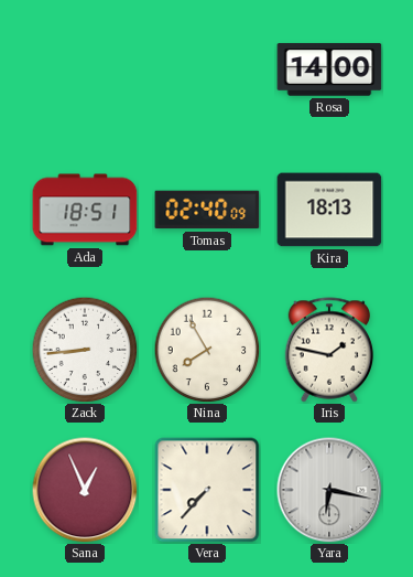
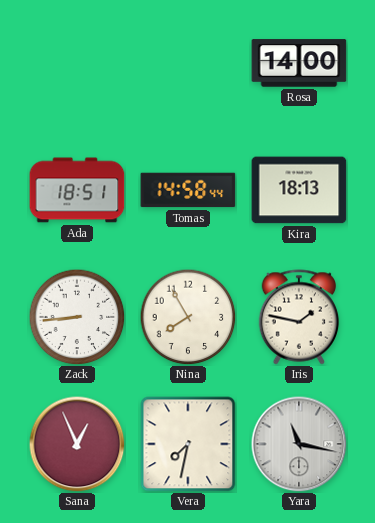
Tomas: 02:40 -> 14:58 (188, 190)
Vera: 7:37 -> 7:32 (188, 444)
Yara: 6:17 -> 11:17 (299, 444)
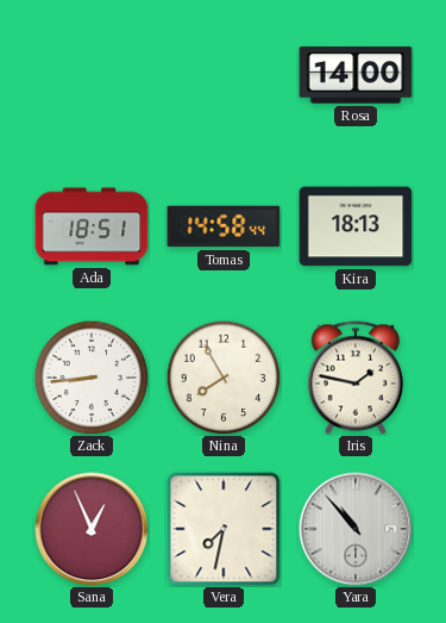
Yara: 11:17 -> 10:53 (356, 529)
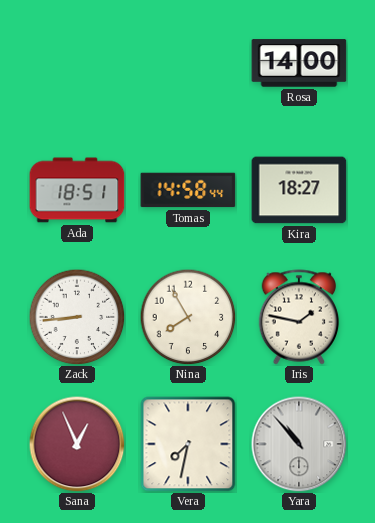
Kira: 18:13 -> 18:27 (299, 190)
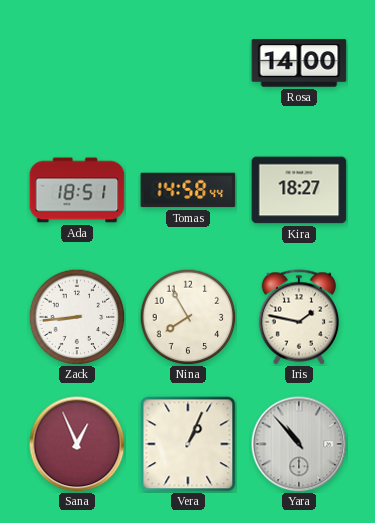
Vera: 7:32 -> 1:04 (188, 444)
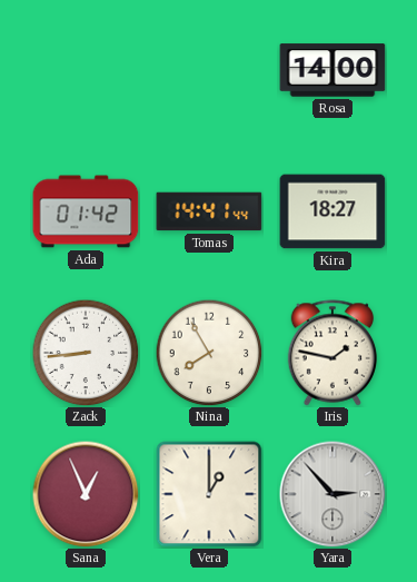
Ada: 18:51 -> 01:42 (86, 211)
Tomas: 14:58 -> 14:41 (209, 211)
Vera: 1:04 -> 1:00 (209, 494)
Yara: 10:53 -> 2:53 (332, 494)
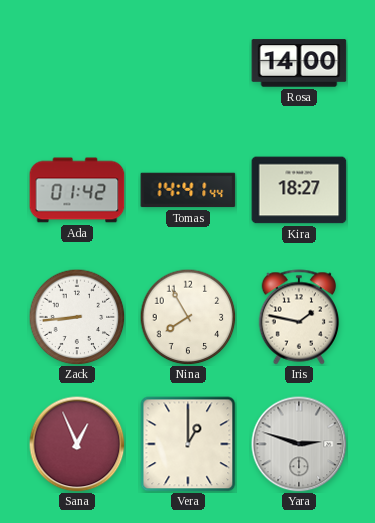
Yara: 2:53 -> 2:48 (299, 444)
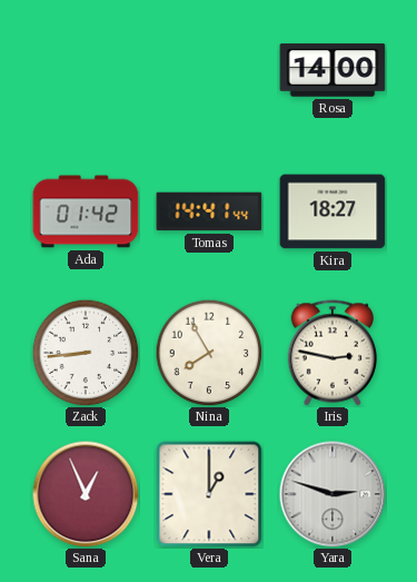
Iris: 1:47 -> 2:47 (332, 353)
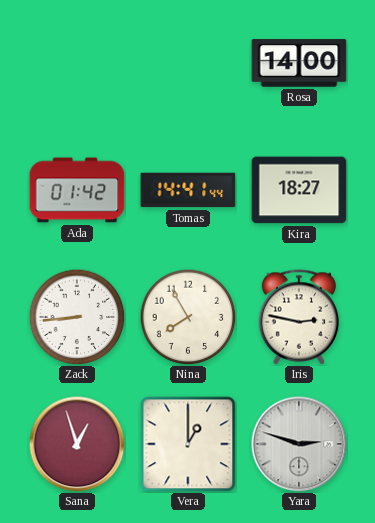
Sana: 12:56 -> 12:57 (77, 444)
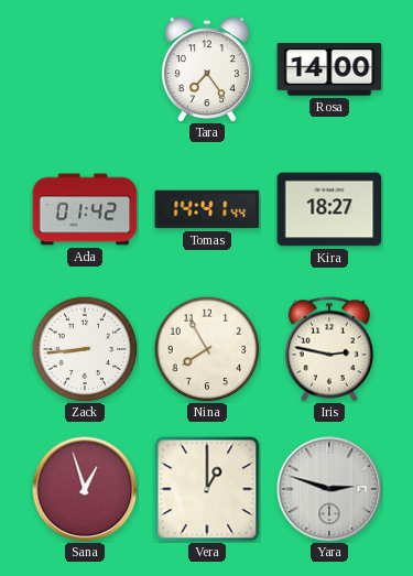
Tara: none -> 7:24 (207, 69)
